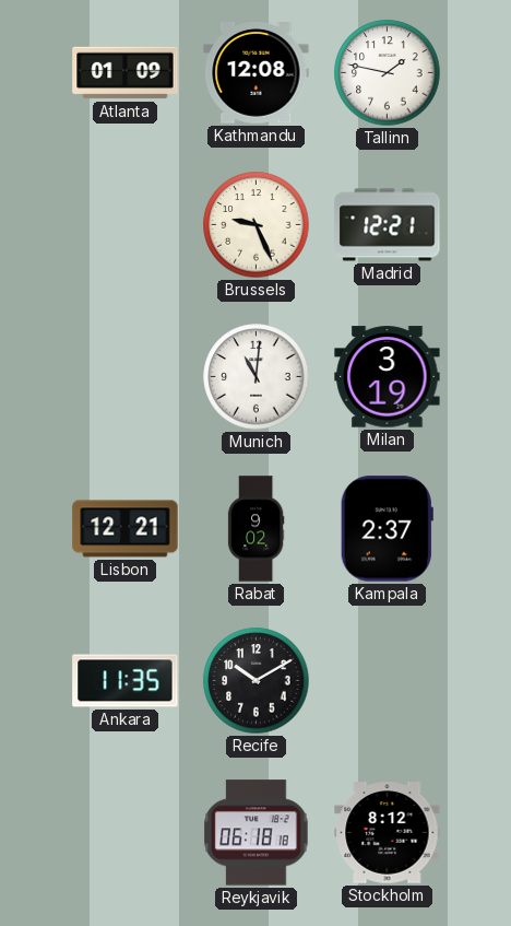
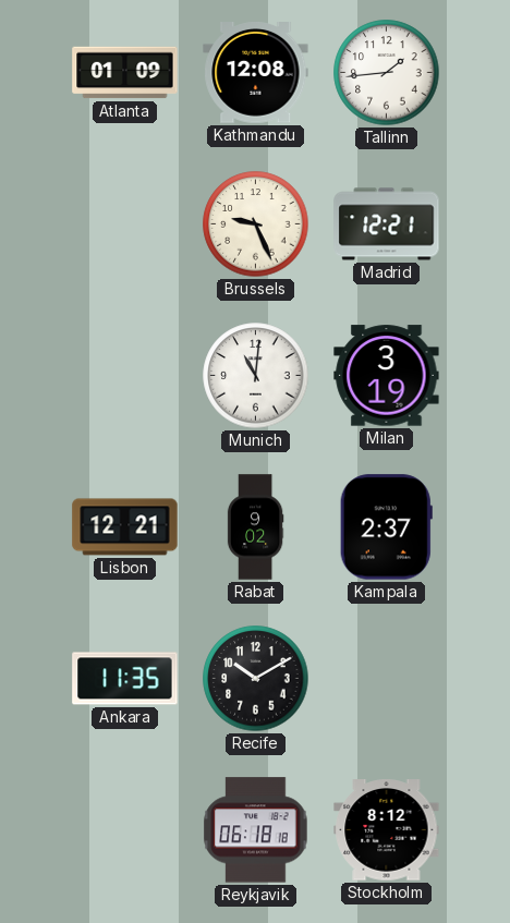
Tallinn: 1:47 -> 1:44 (387, 73)
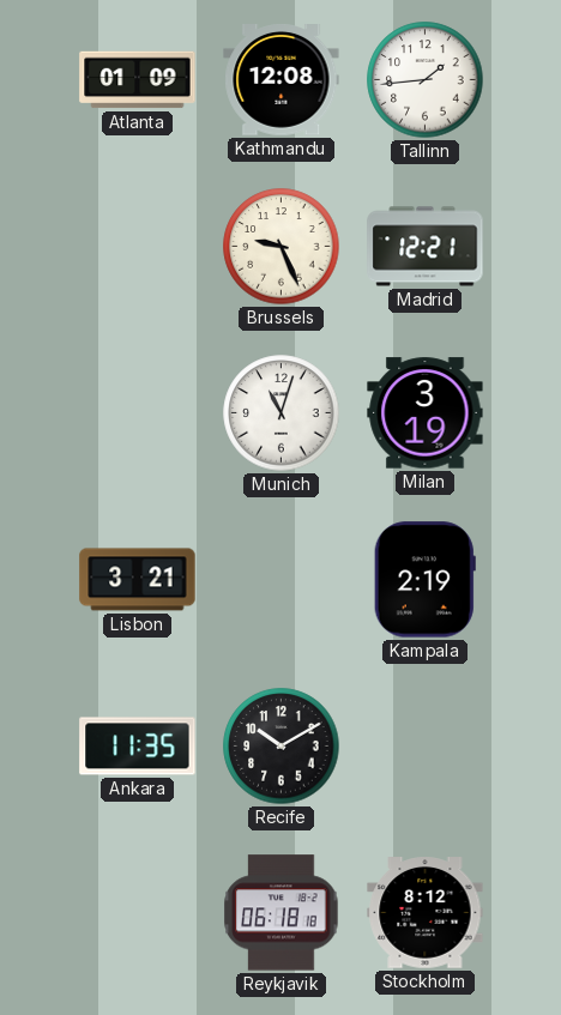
Munich: 11:01 -> 11:03 (282, 413)
Lisbon: 12:21 -> 3:21 (138, 580)
Rabat: 9:02 -> none (255, 527)
Kampala: 2:37 -> 2:19 (424, 580)
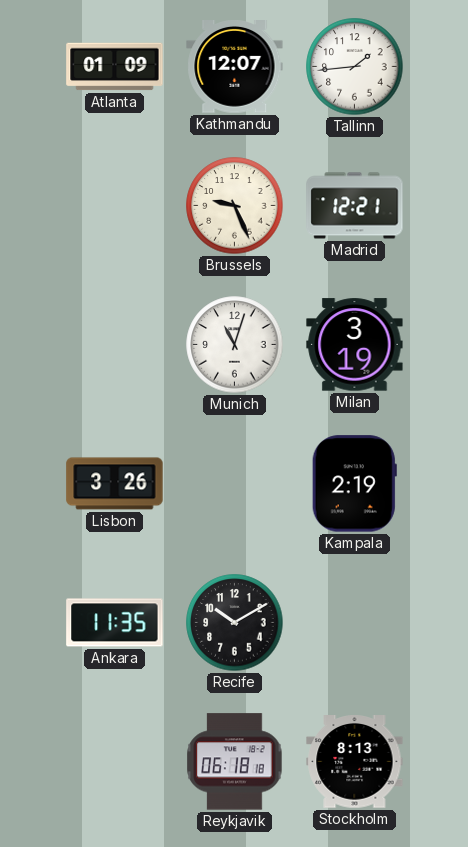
Kathmandu: 12:08 -> 12:07 (235, 67)
Lisbon: 3:21 -> 3:26 (115, 484)
Stockholm: 8:12 -> 8:13 (355, 762)
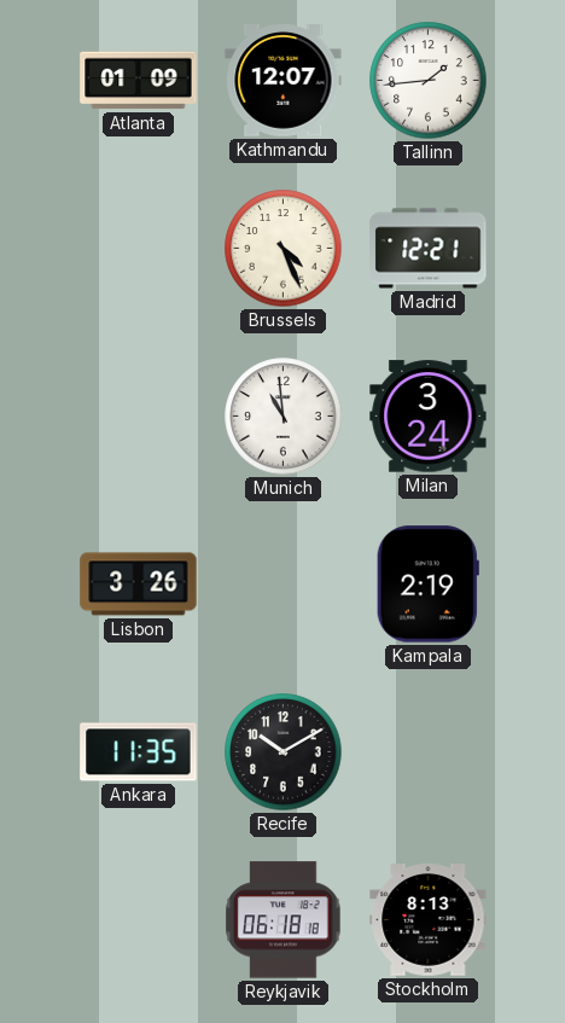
Brussels: 9:26 -> 4:26 (284, 249)
Munich: 11:03 -> 10:59 (284, 417)
Milan: 3:19 -> 3:24 (429, 417)
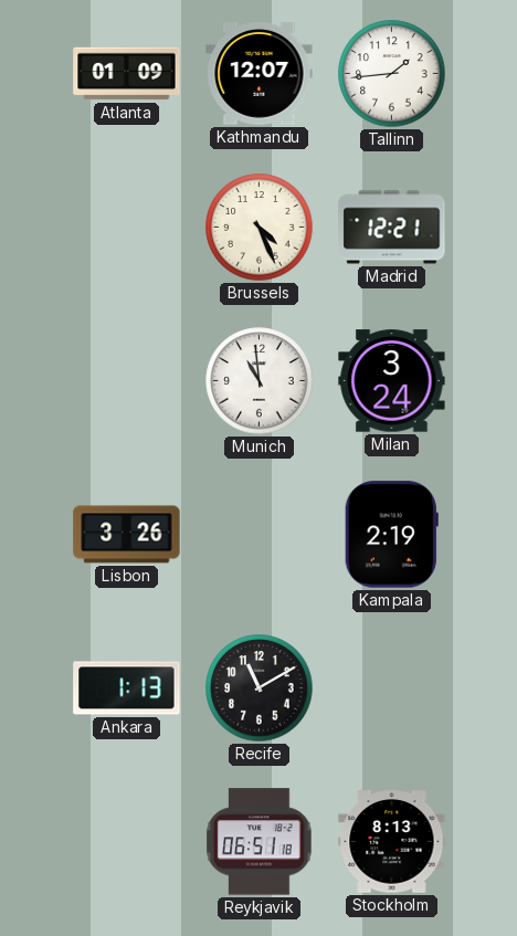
Ankara: 11:35 -> 1:13 (127, 688)
Recife: 10:10 -> 11:10 (260, 688)
Reykjavik: 06:18 -> 06:51 (260, 842)
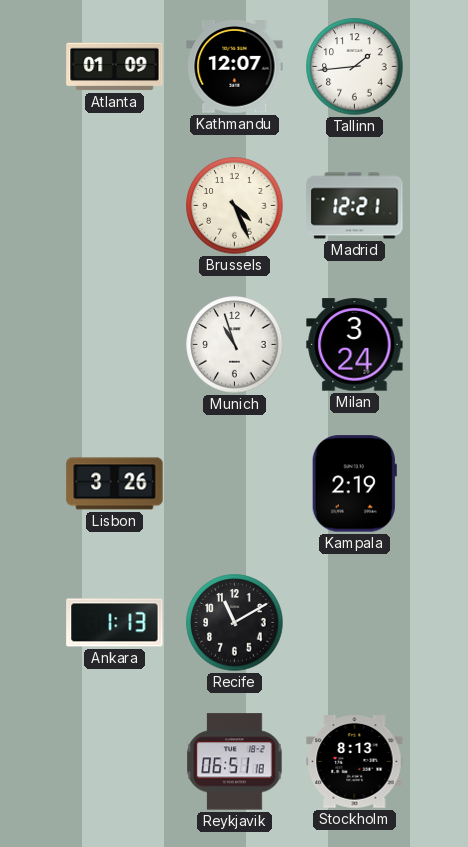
Munich: 10:59 -> 10:57 (235, 345)
